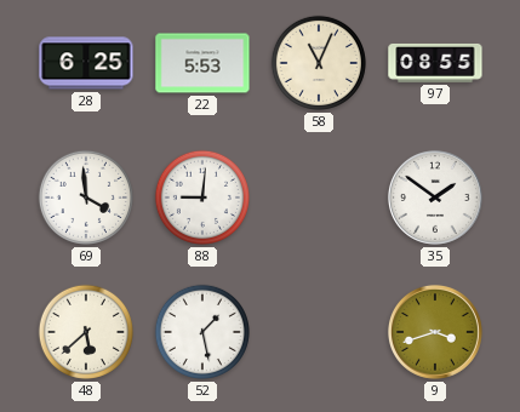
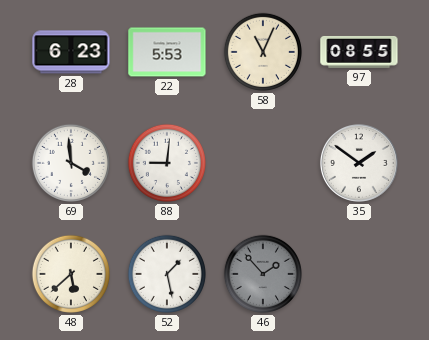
28: 6:25 -> 6:23 (71, 52)
46: none -> 1:53 (263, 274)
9: 3:42 -> none (435, 332)
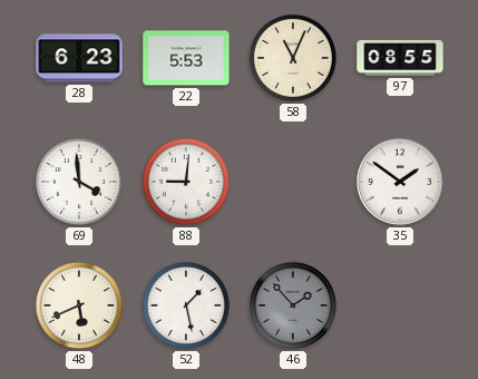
48: 5:38 -> 5:41 (79, 305)
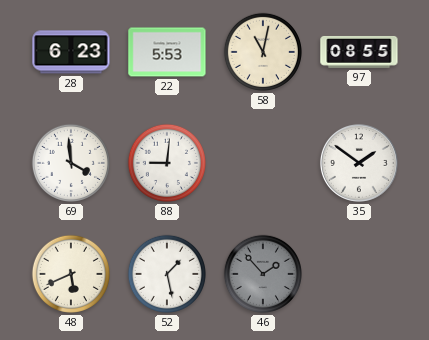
58: 11:04 -> 11:02 (263, 52)
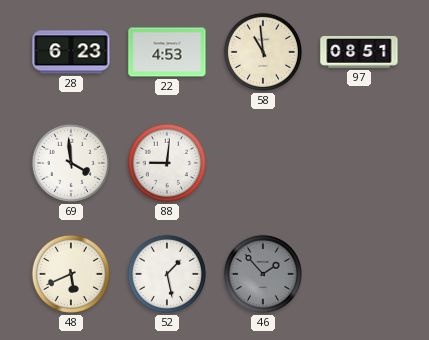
22: 5:53 -> 4:53 (167, 52)
58: 11:02 -> 10:59 (263, 52)
97: 08:55 -> 08:51 (359, 52)
35: 1:51 -> none (359, 163)
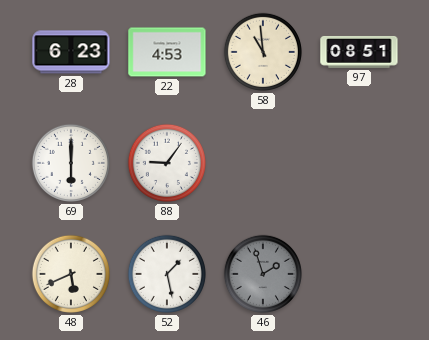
69: 3:59 -> 6:00 (71, 163)
88: 9:01 -> 9:06 (167, 163)
46: 1:53 -> 1:57 (263, 274)
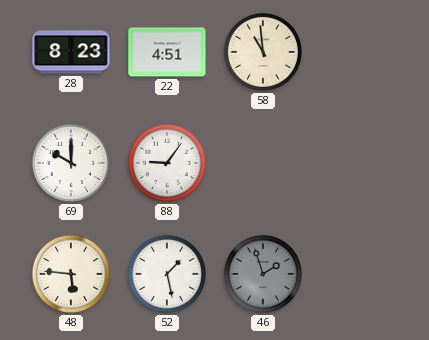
28: 6:23 -> 8:23 (71, 52)
22: 4:53 -> 4:51 (167, 52)
97: 08:51 -> none (359, 52)
69: 6:00 -> 10:00 (71, 163)
48: 5:41 -> 5:46 (71, 274)
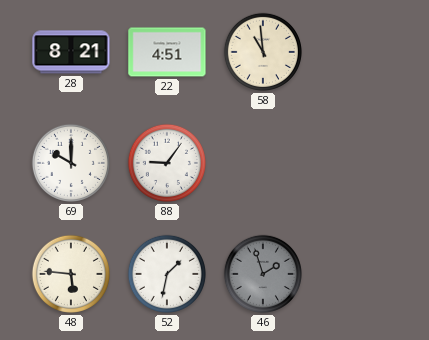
28: 8:23 -> 8:21 (71, 52)
52: 1:28 -> 1:32 (167, 274)
